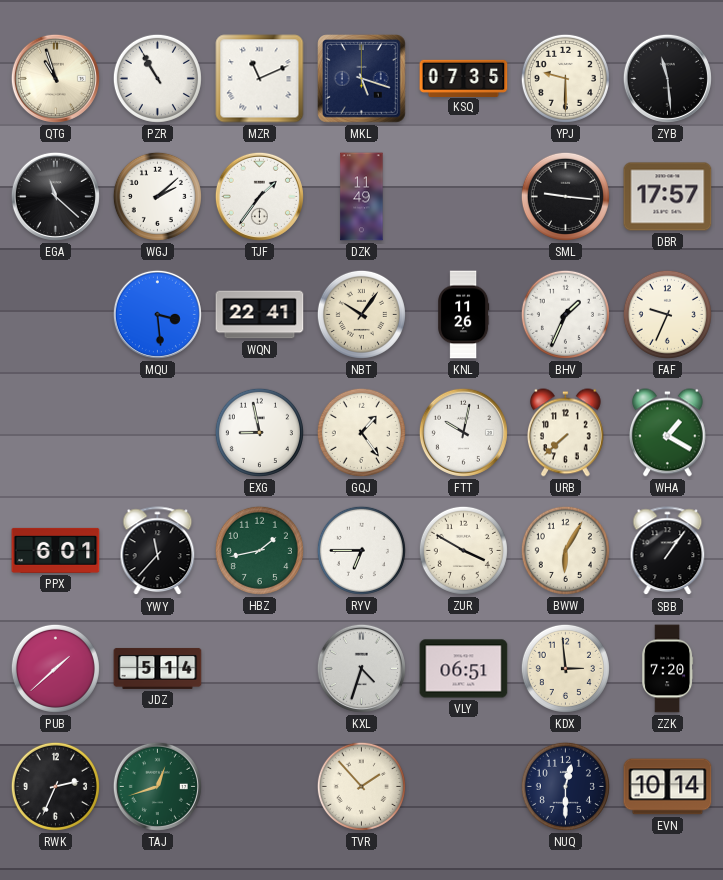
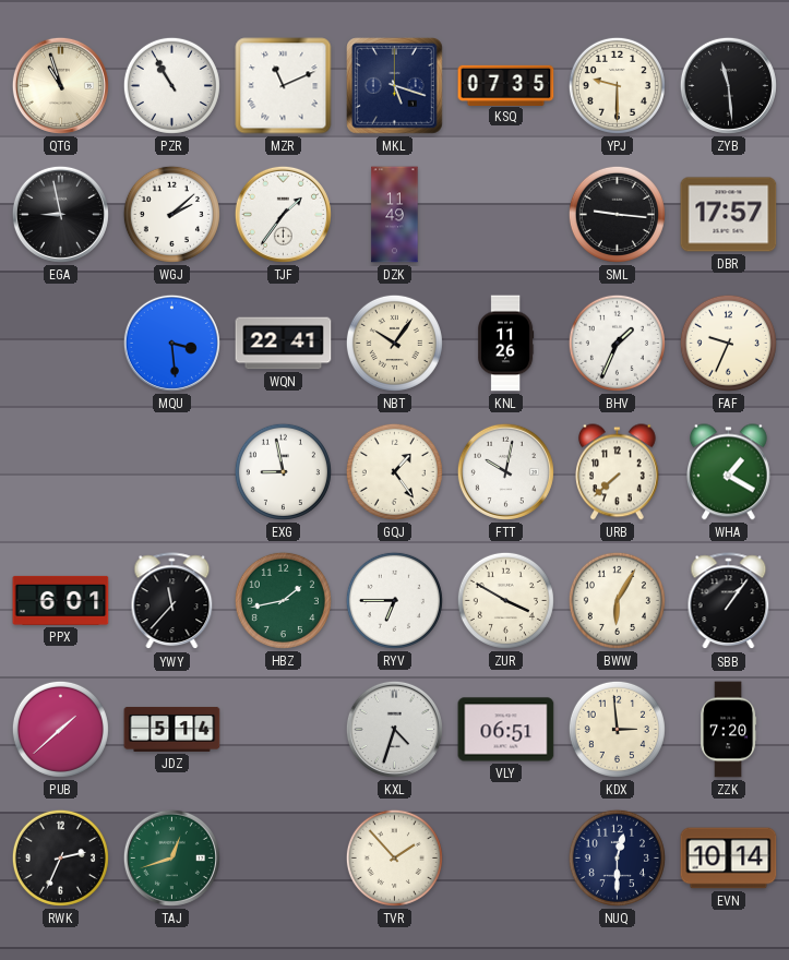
EGA: 11:22 -> 8:58 (60, 214)
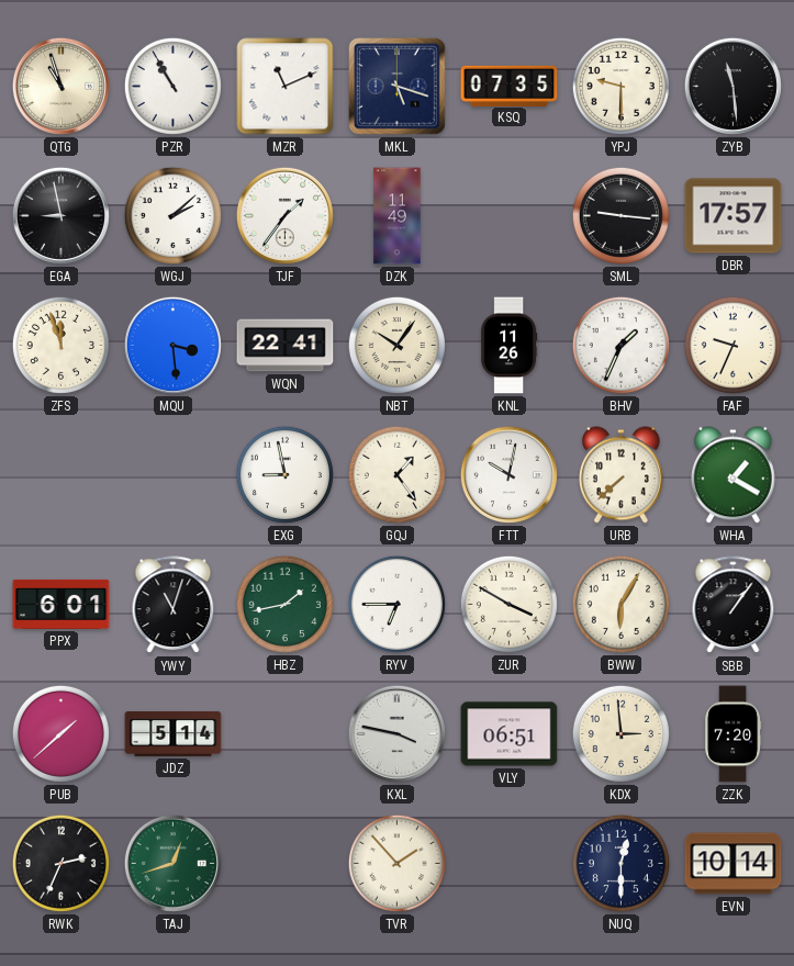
ZFS: none -> 11:57 (60, 345)
YWY: 11:37 -> 11:03 (174, 605)
KXL: 4:33 -> 3:47 (396, 733)
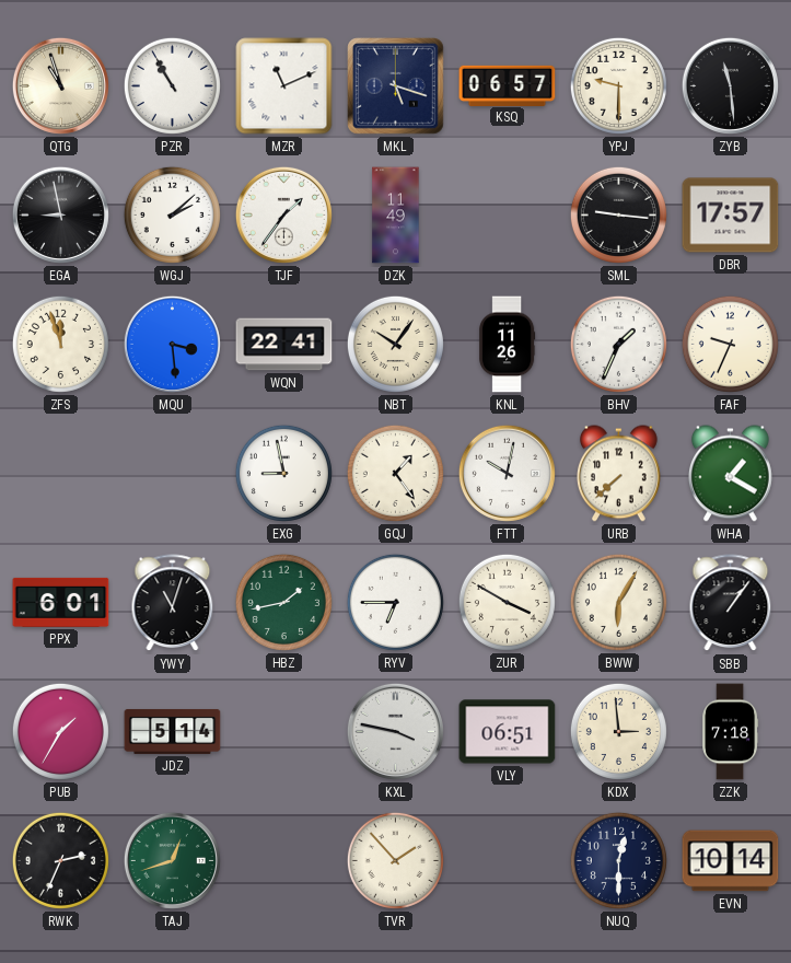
KSQ: 07:35 -> 06:57 (508, 85)
PUB: 1:38 -> 1:35 (60, 731)
ZZK: 7:20 -> 7:18 (731, 732)
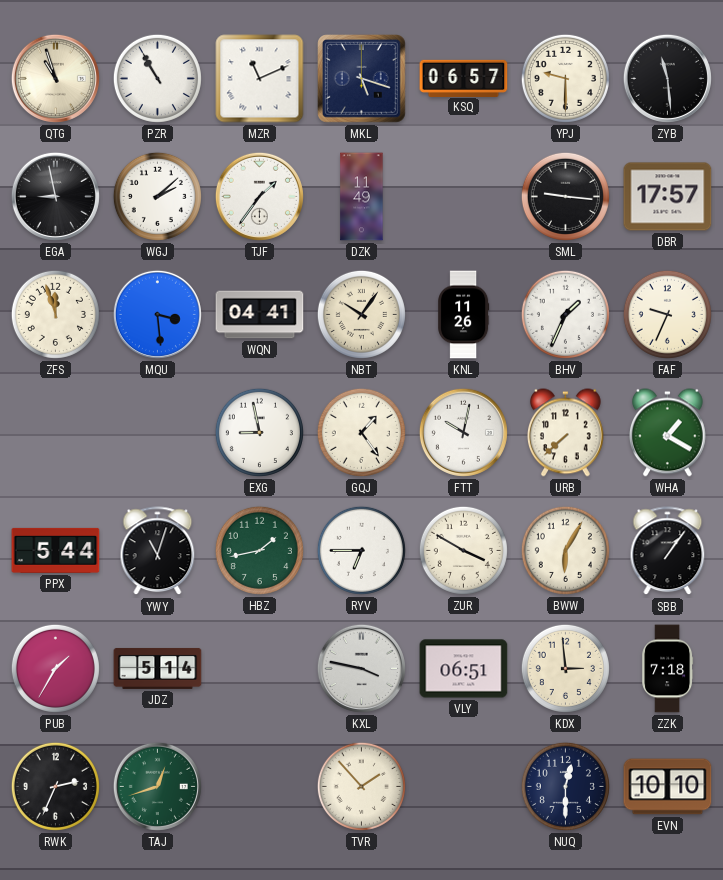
WQN: 22:41 -> 04:41 (260, 315)
PPX: 6:01 -> 5:44 (56, 550)
EVN: 10:14 -> 10:10 (668, 787)
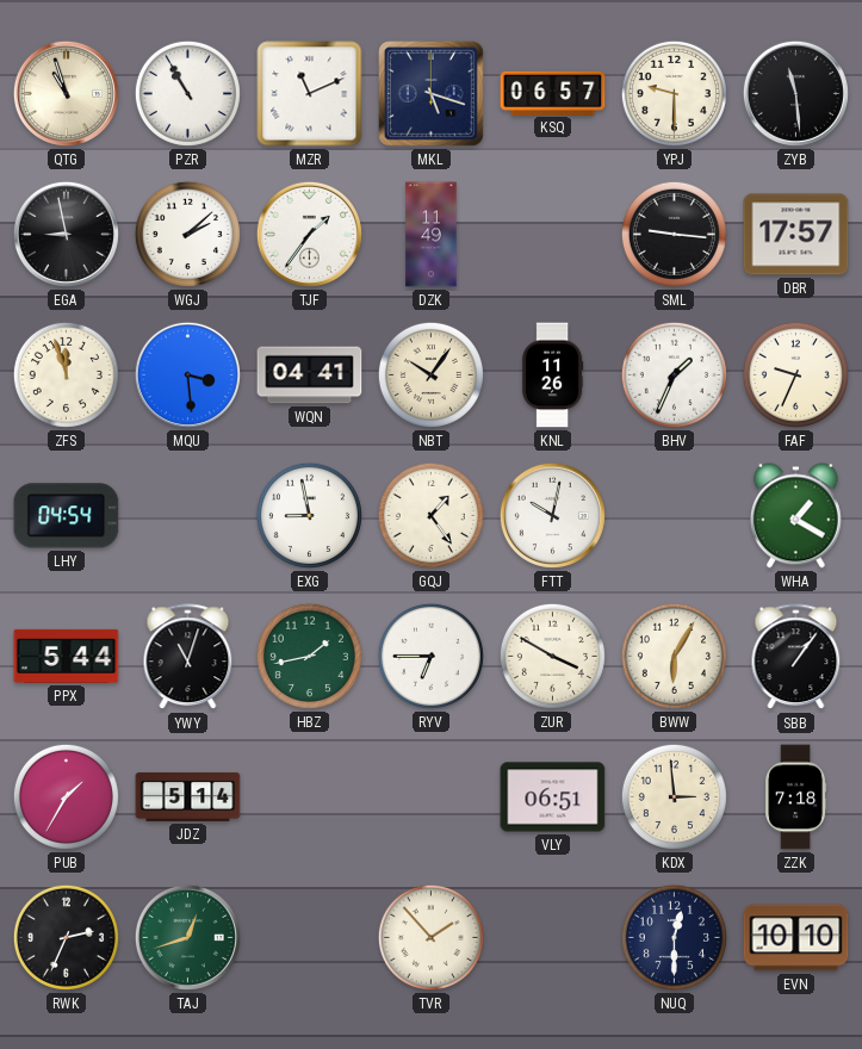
LHY: none -> 04:54 (67, 516)
URB: 7:38 -> none (565, 433)
KXL: 3:47 -> none (361, 668)
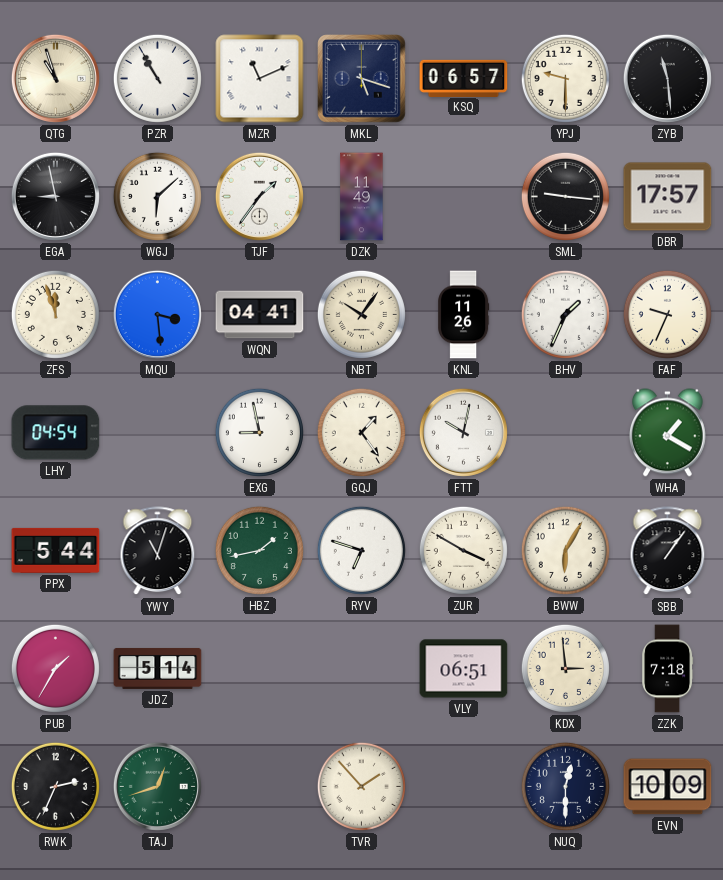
WGJ: 2:08 -> 6:08 (157, 196)
RYV: 6:45 -> 6:48 (361, 550)
EVN: 10:10 -> 10:09 (668, 787)
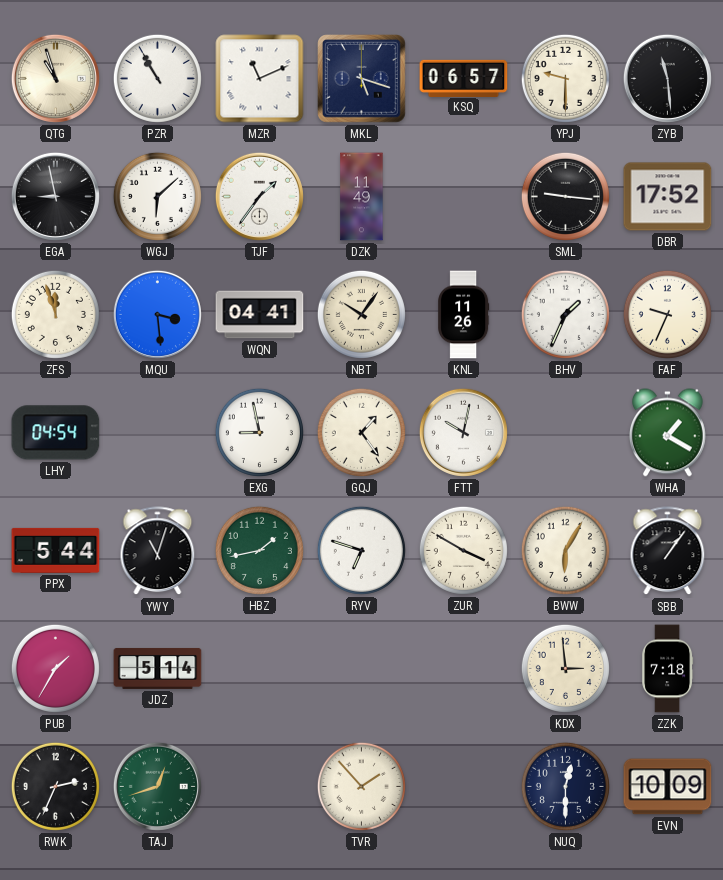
DBR: 17:57 -> 17:52 (668, 197)
VLY: 06:51 -> none (464, 669)
